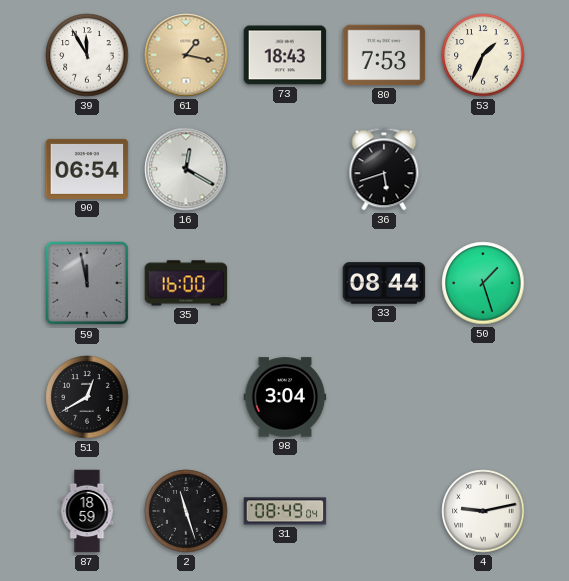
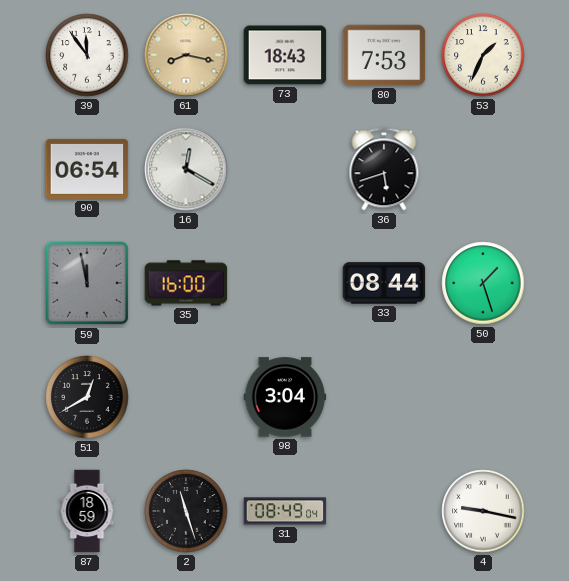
39: 11:55 -> 11:54 (87, 55)
61: 1:17 -> 8:17 (186, 55)
4: 9:13 -> 9:17 (483, 511)
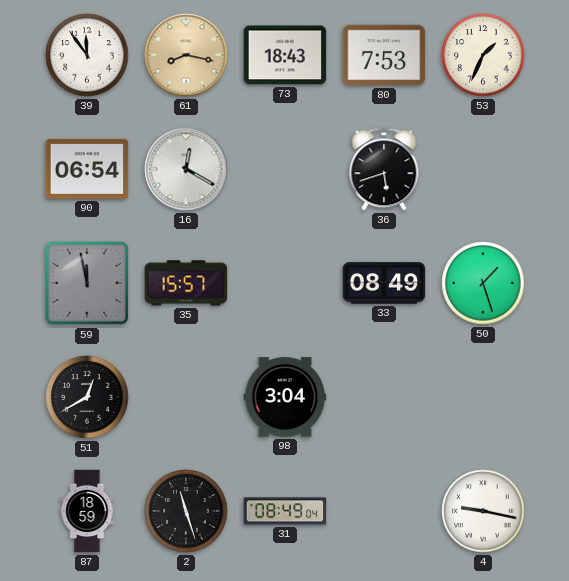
35: 16:00 -> 15:57 (186, 283)
33: 08:44 -> 08:49 (384, 283)
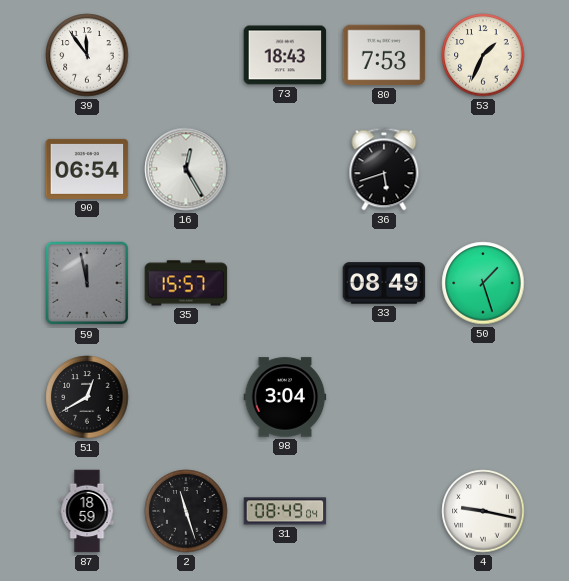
61: 8:17 -> none (186, 55)
16: 12:20 -> 12:25 (186, 169)
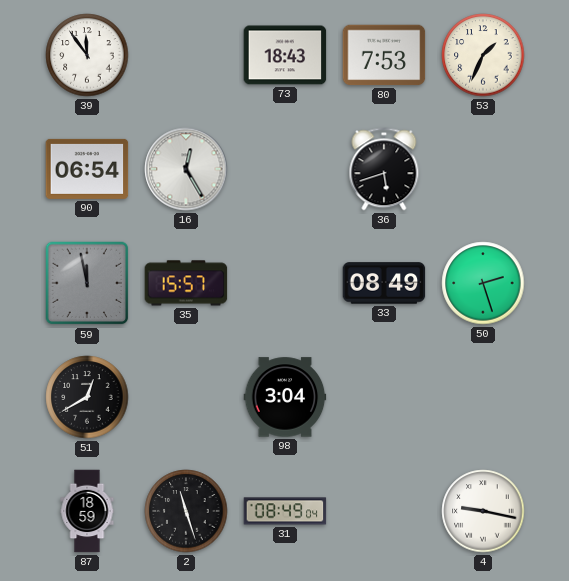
50: 1:27 -> 2:27 (483, 283)
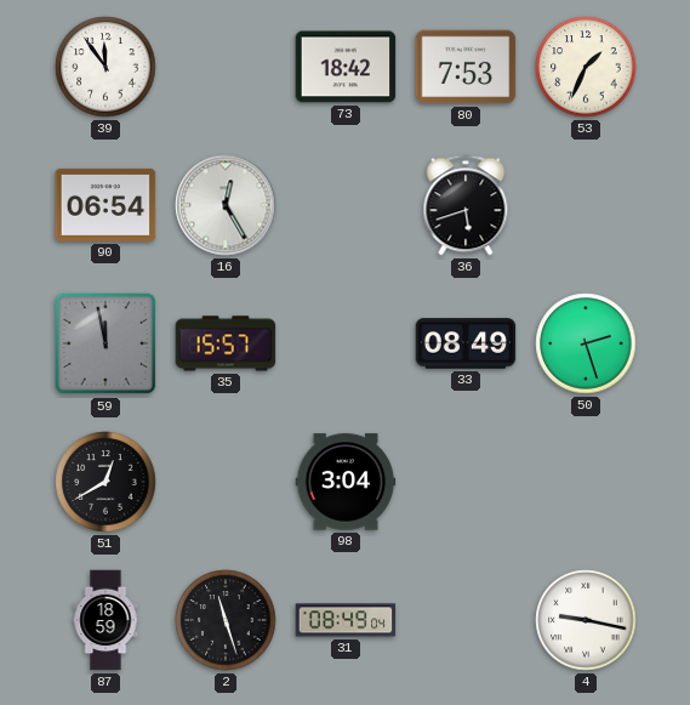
73: 18:43 -> 18:42 (346, 67)
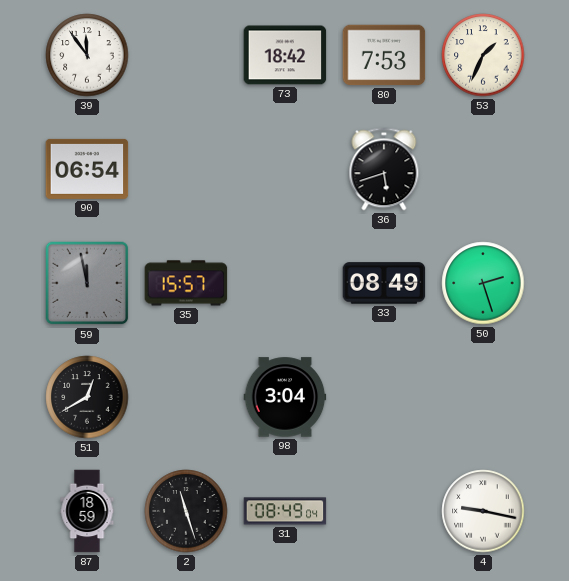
16: 12:25 -> none (226, 205)
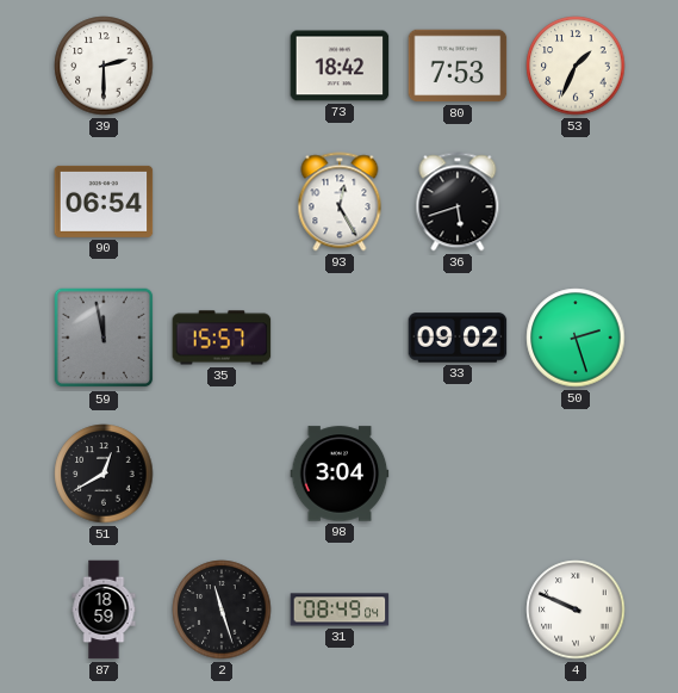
39: 11:54 -> 2:30 (104, 66)
93: none -> 12:25 (340, 202)
33: 08:49 -> 09:02 (458, 338)
4: 9:17 -> 9:49 (576, 610)
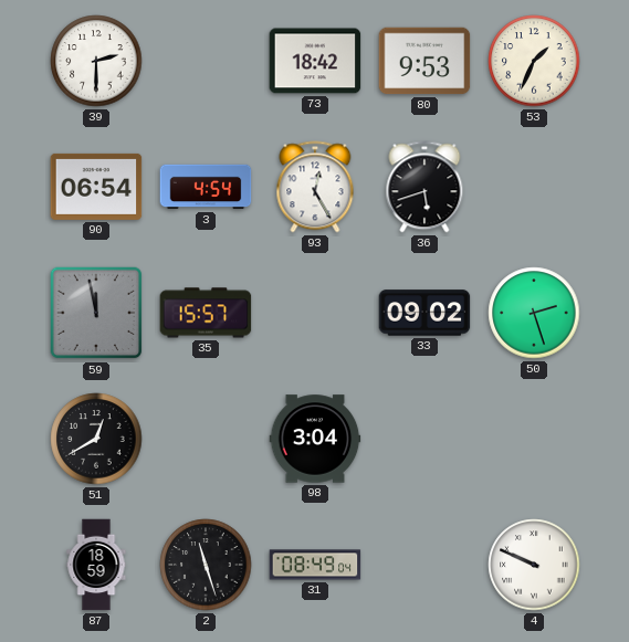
80: 7:53 -> 9:53 (424, 61)
3: none -> 4:54 (206, 187)
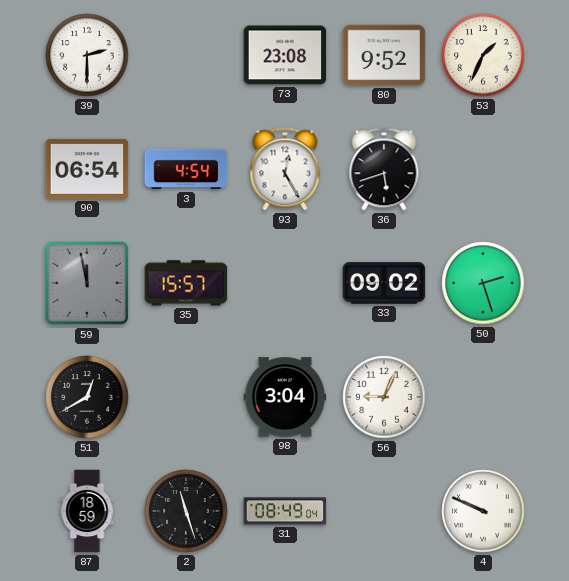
73: 18:42 -> 23:08 (285, 55)
80: 9:53 -> 9:52 (384, 55)
56: none -> 9:04 (384, 397)
